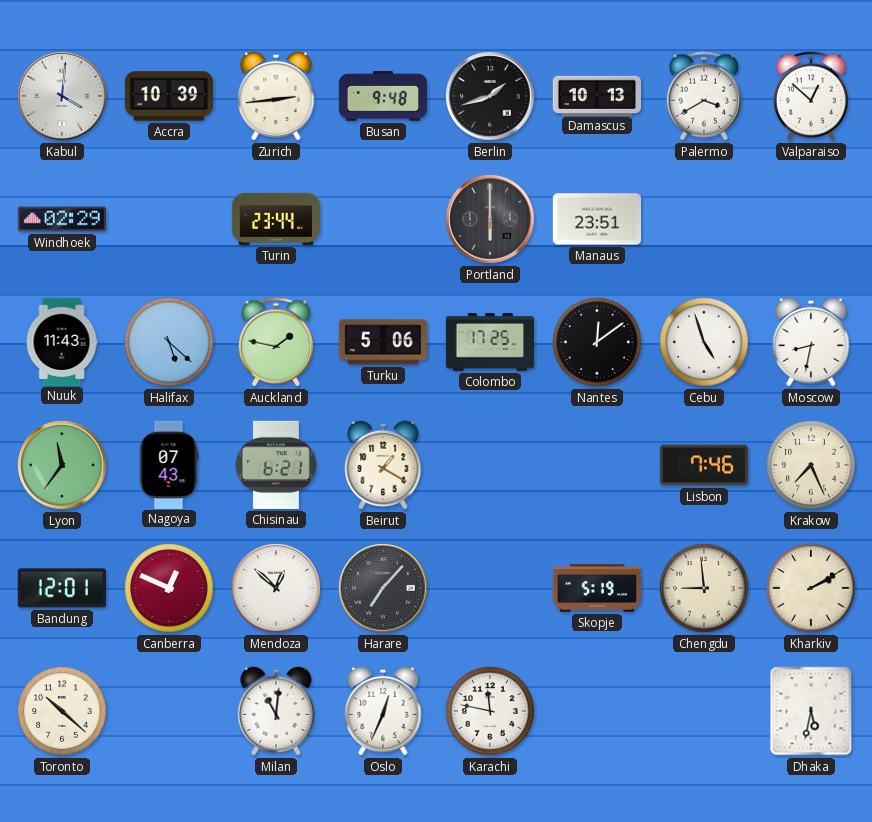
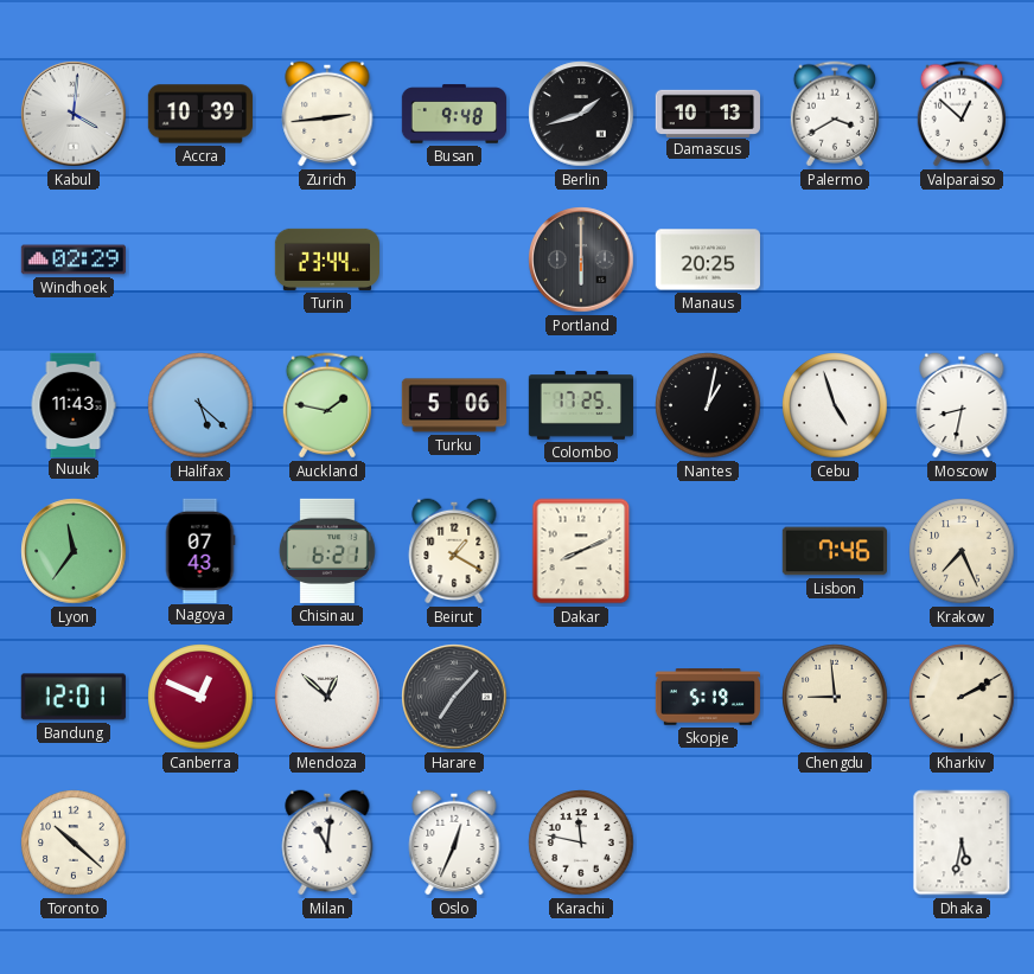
Manaus: 23:51 -> 20:25 (707, 259)
Nantes: 12:09 -> 1:02 (708, 405)
Dakar: none -> 8:11 (581, 551)
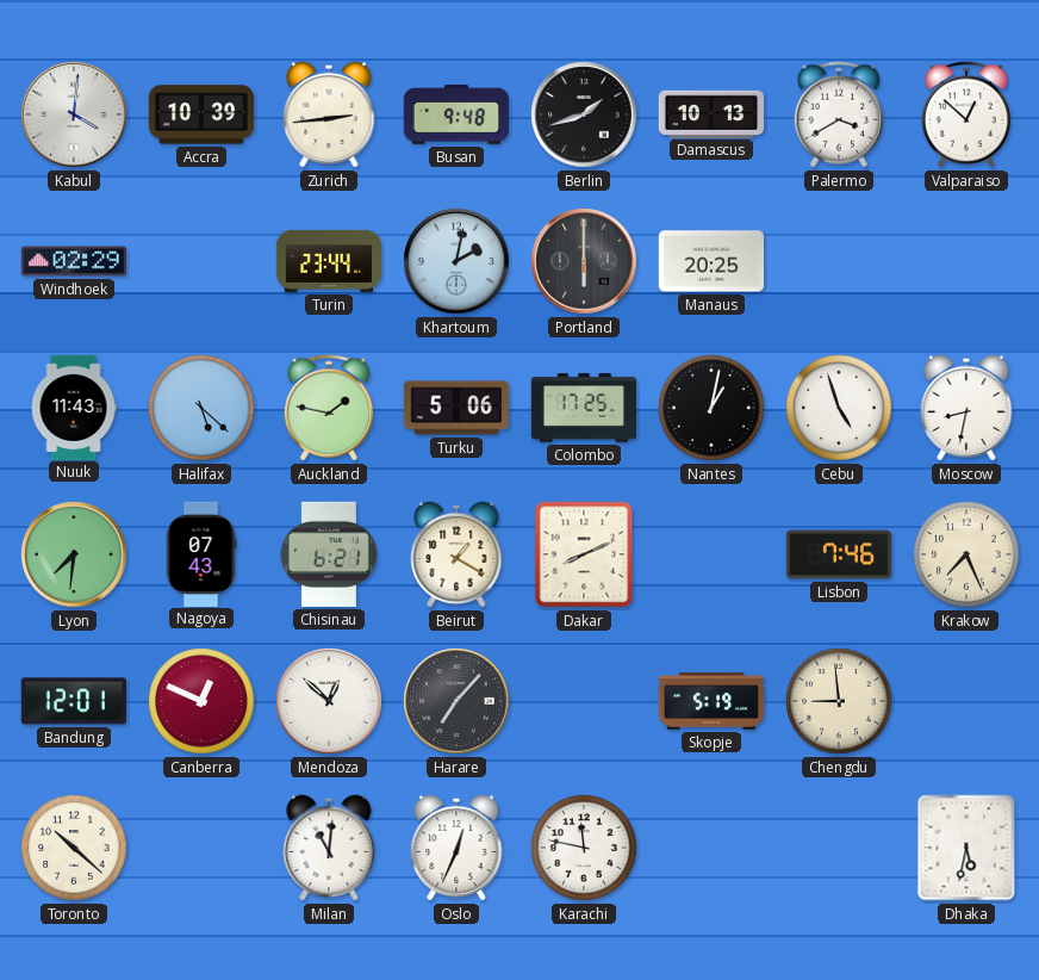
Khartoum: none -> 2:02 (456, 261)
Lyon: 11:36 -> 7:31 (74, 554)
Kharkiv: 2:10 -> none (962, 697)
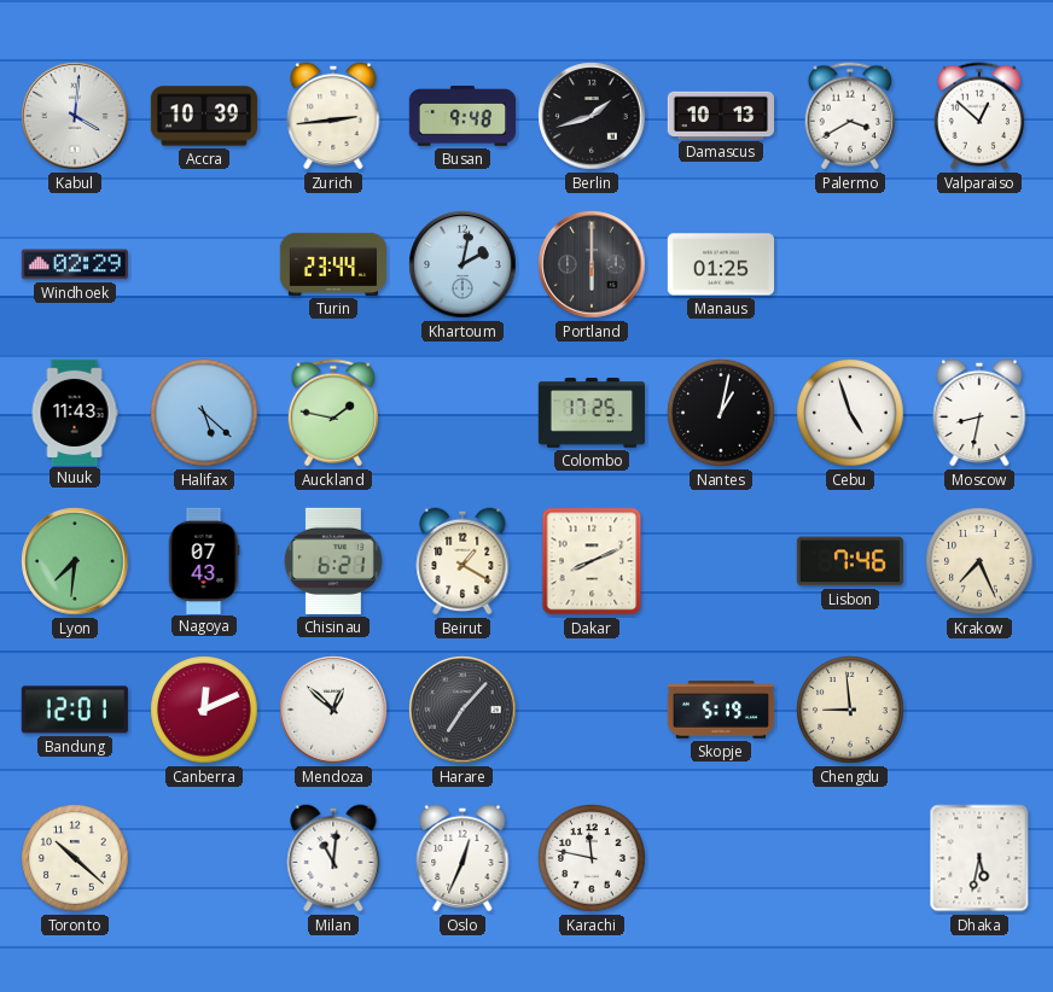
Manaus: 20:25 -> 01:25 (720, 264)
Turku: 5:06 -> none (456, 408)
Canberra: 12:49 -> 12:11 (204, 710)
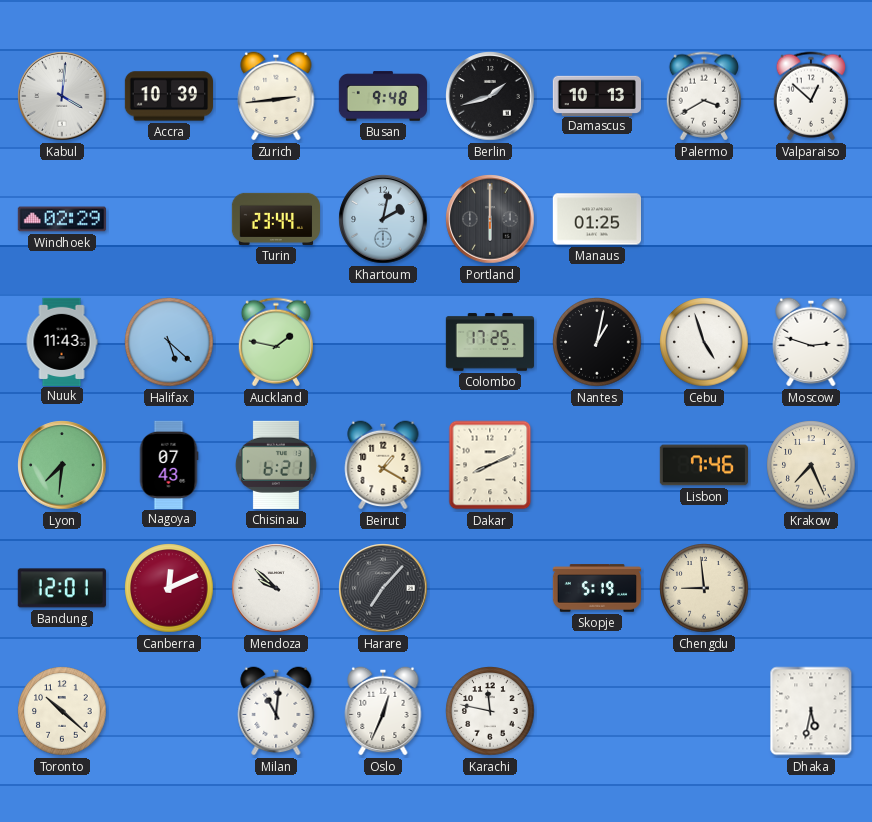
Moscow: 8:32 -> 2:48 (811, 342)
Mendoza: 12:52 -> 9:52 (276, 588)
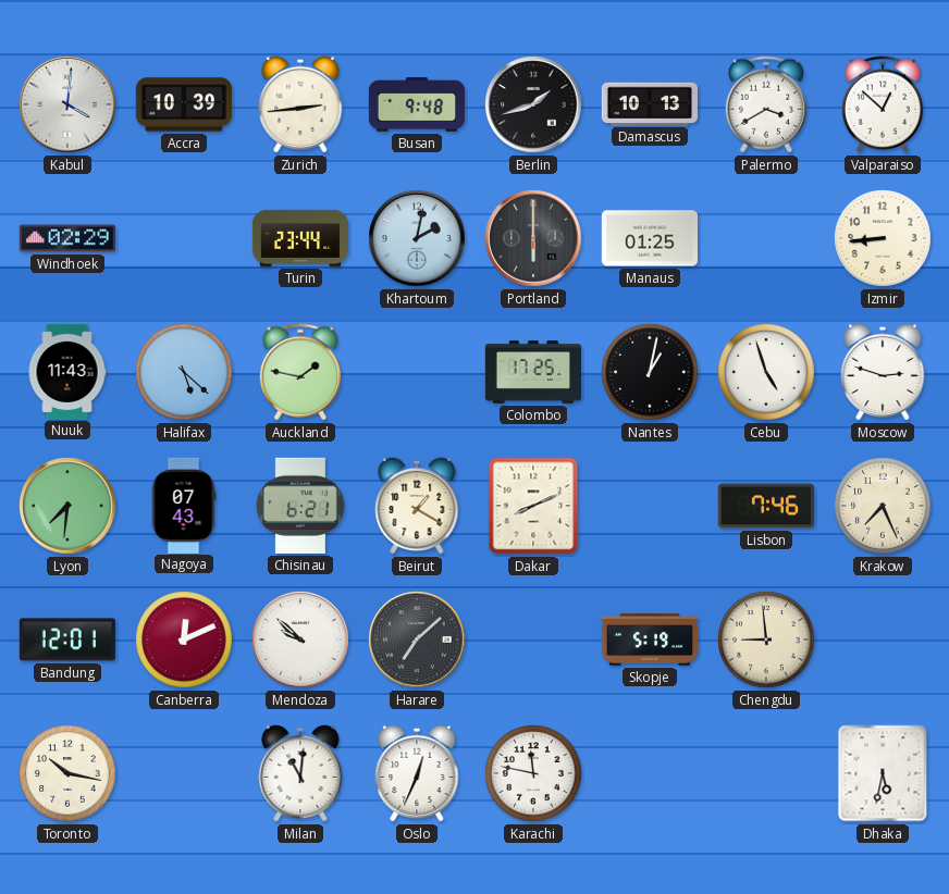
Izmir: none -> 8:44 (883, 238)
Harare: 7:07 -> 7:08 (417, 640)
Toronto: 10:22 -> 10:17 (67, 773)
